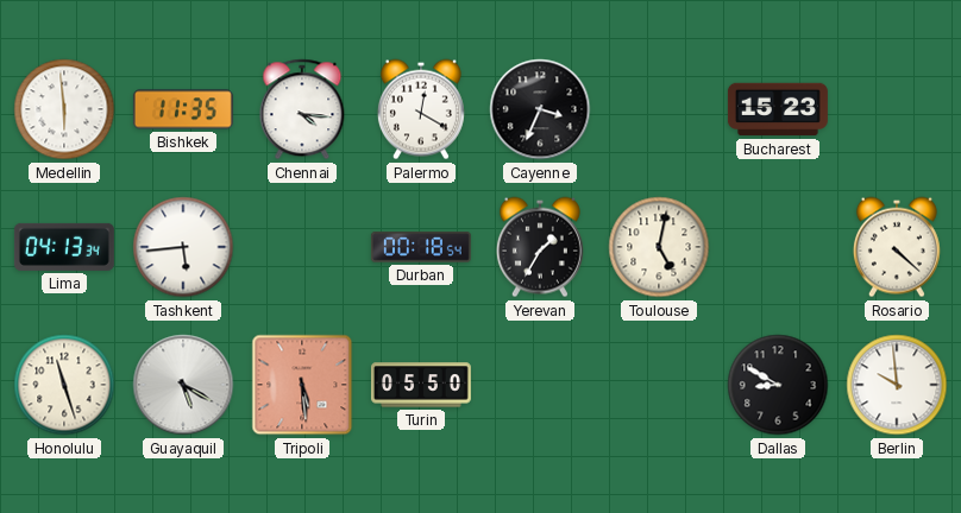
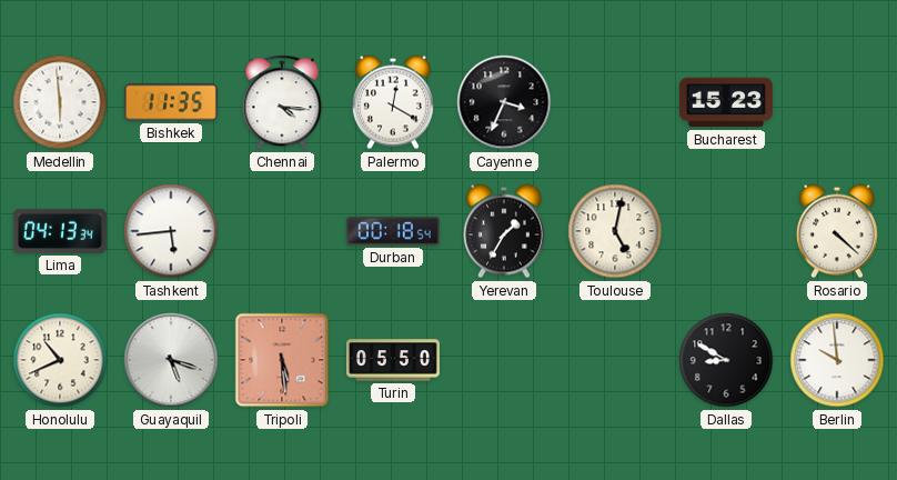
Honolulu: 11:27 -> 10:41 (60, 360)
Guayaquil: 5:20 -> 5:18 (171, 360)
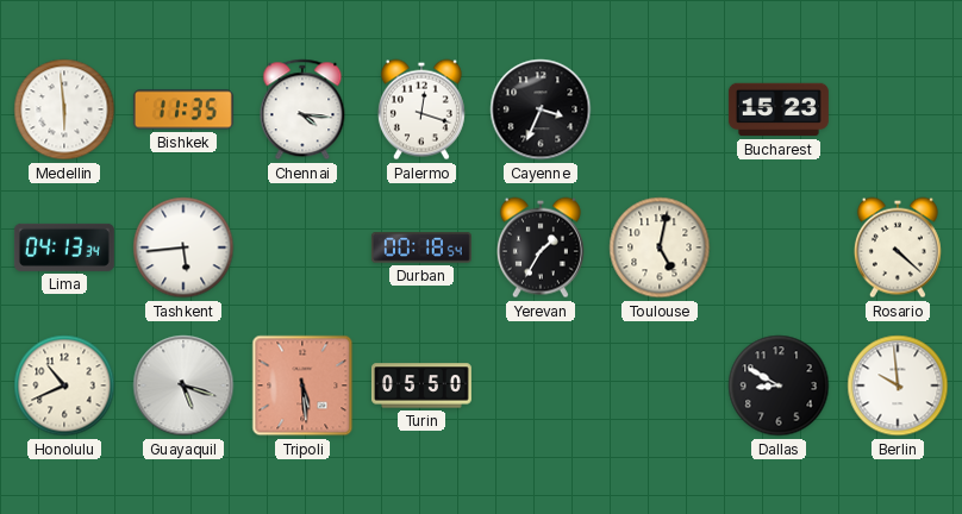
Palermo: 12:20 -> 12:18 (421, 109)
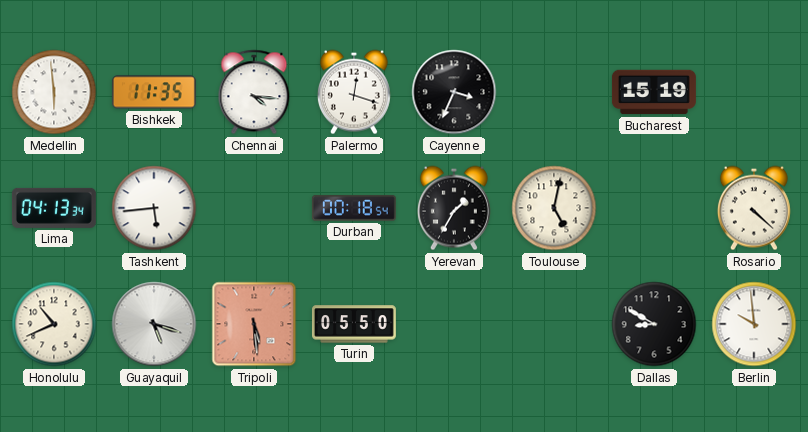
Bucharest: 15:23 -> 15:19 (654, 92)
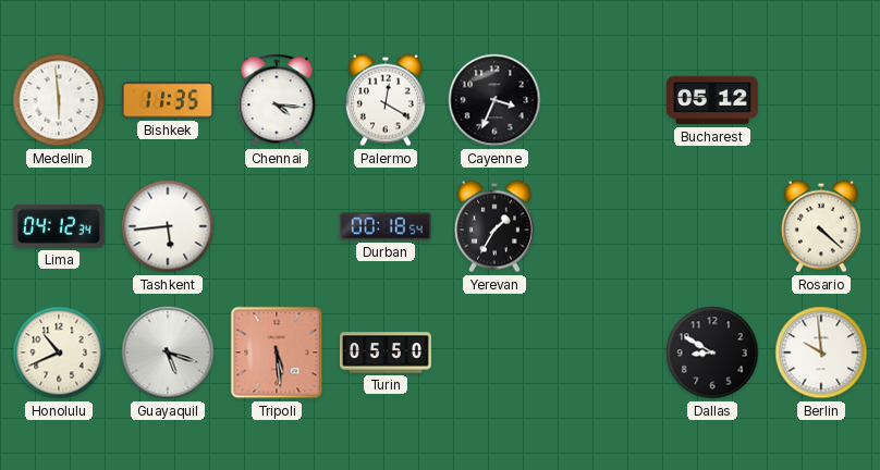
Palermo: 12:18 -> 12:20 (386, 100)
Bucharest: 15:19 -> 05:12 (712, 100)
Lima: 04:13 -> 04:12 (59, 226)
Toulouse: 5:02 -> none (554, 208)
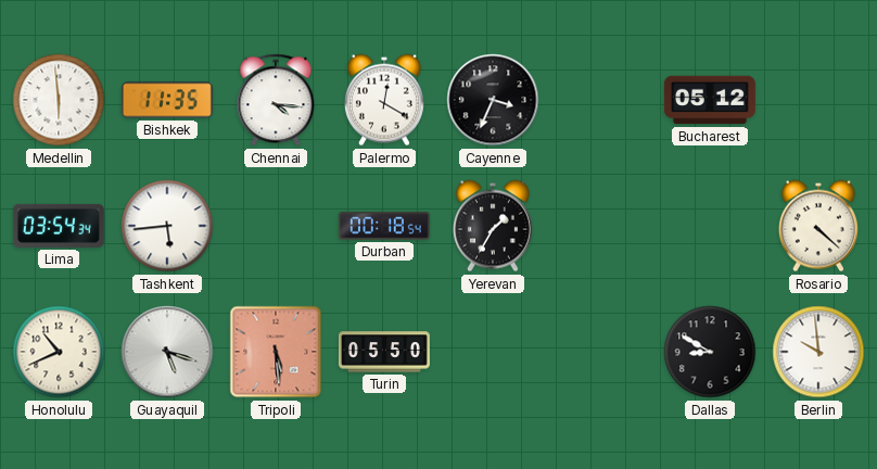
Lima: 04:12 -> 03:54 (59, 226)
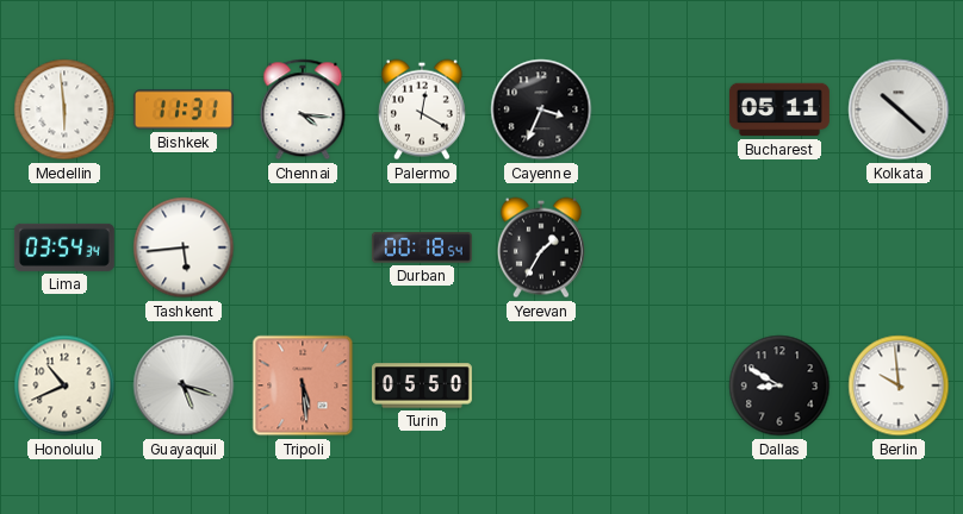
Bishkek: 11:35 -> 11:31 (184, 109)
Bucharest: 05:12 -> 05:11 (779, 109)
Kolkata: none -> 10:22 (899, 109)
Rosario: 4:22 -> none (818, 226)
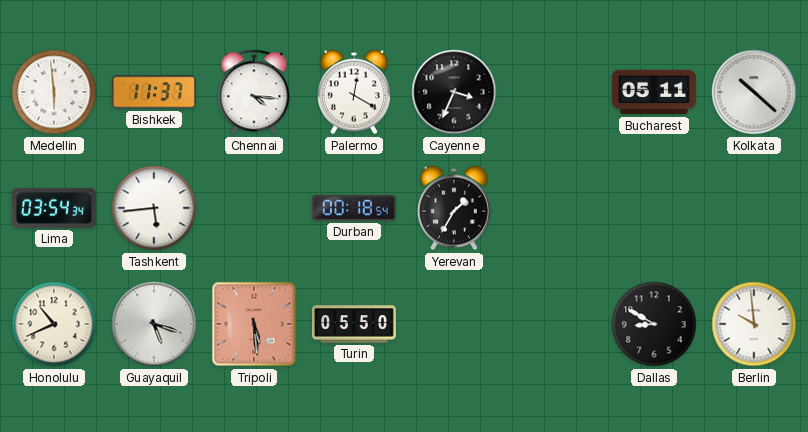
Bishkek: 11:31 -> 11:37 (154, 92)
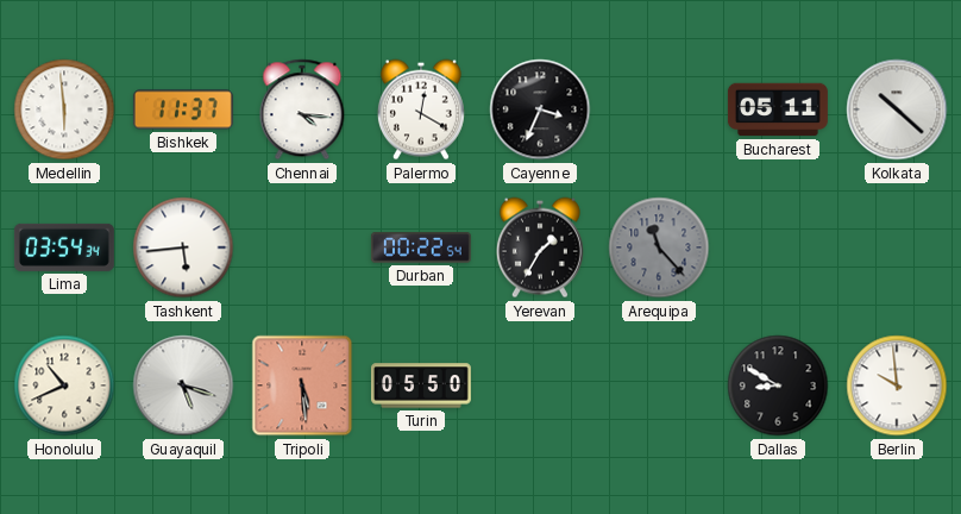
Durban: 00:18 -> 00:22 (421, 247)
Arequipa: none -> 11:23 (659, 247)
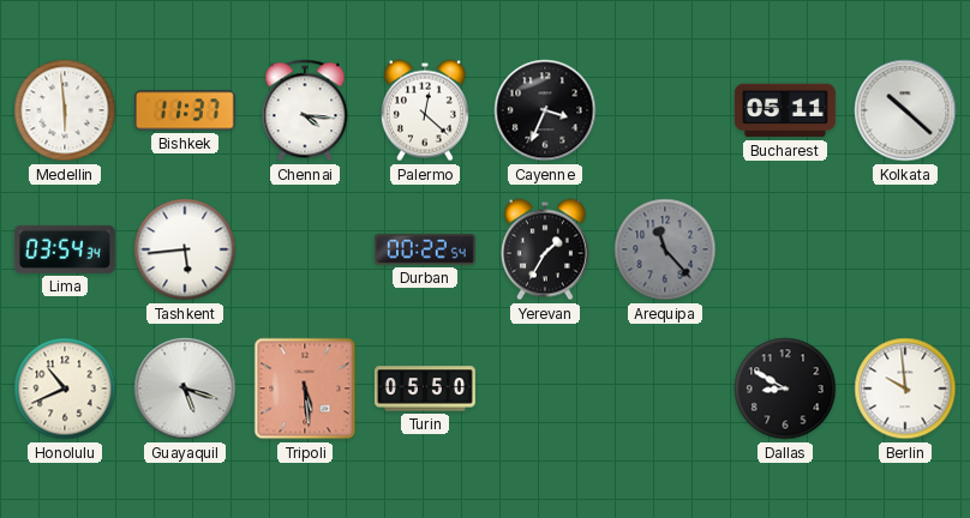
Palermo: 12:20 -> 12:22 (425, 110)
